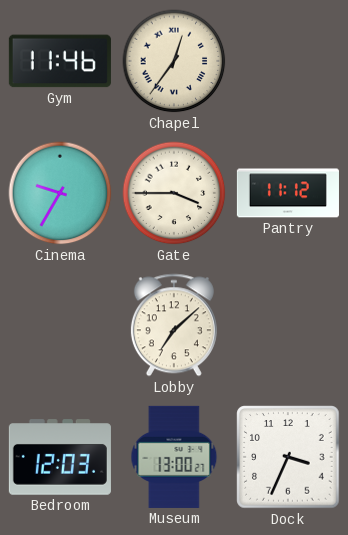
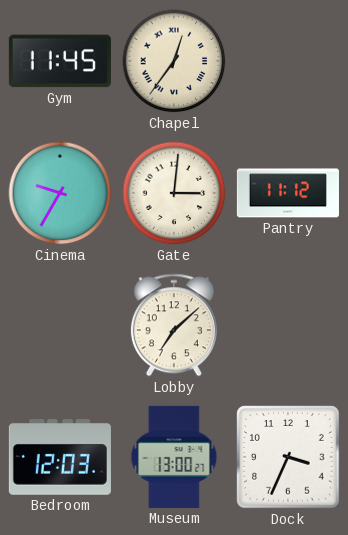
Gym: 11:46 -> 11:45 (60, 61)
Gate: 3:45 -> 3:01 (174, 193)
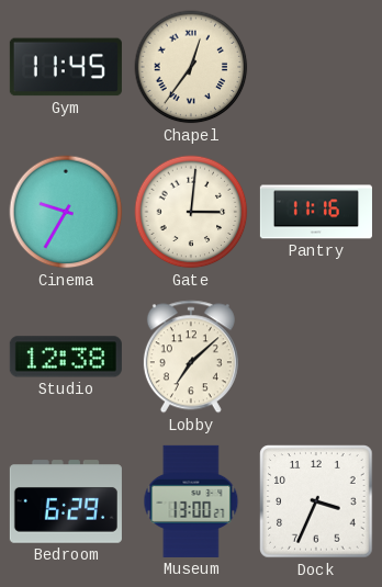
Pantry: 11:12 -> 11:16 (316, 212)
Studio: none -> 12:38 (66, 357)
Bedroom: 12:03 -> 6:29 (66, 501)
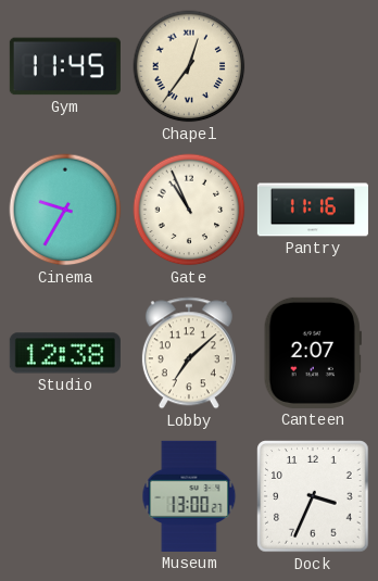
Gate: 3:01 -> 10:56 (189, 210)
Canteen: none -> 2:07 (313, 353)
Bedroom: 6:29 -> none (66, 501)
